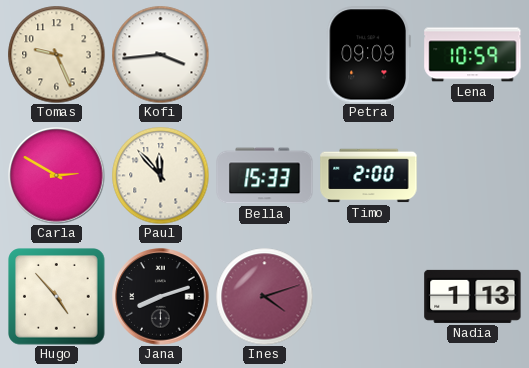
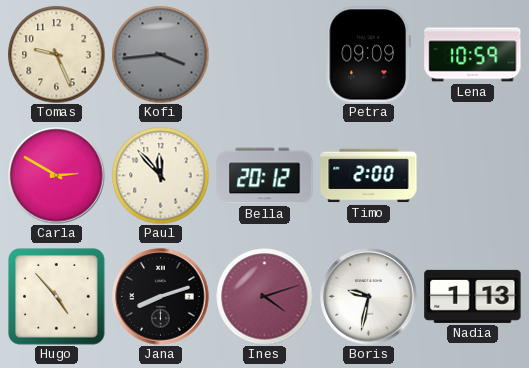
Kofi dial: white -> grey (160, 54)
Bella: 15:33 -> 20:12 (265, 176)
Boris: none -> 9:32 (369, 297)
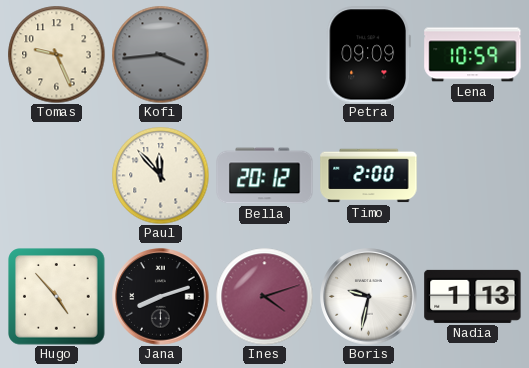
Carla: 2:50 -> none (57, 176)
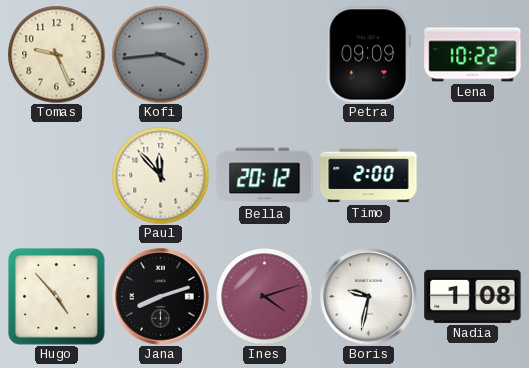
Lena: 10:59 -> 10:22 (473, 55)
Nadia: 1:13 -> 1:08 (473, 296)
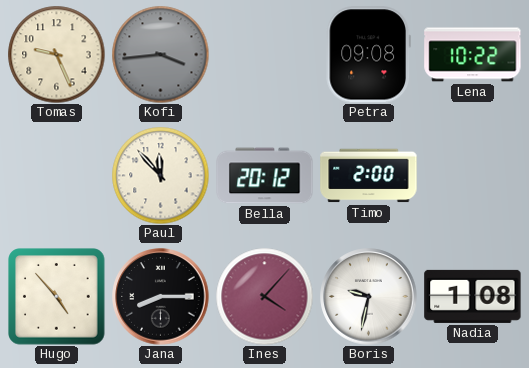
Petra: 09:09 -> 09:08 (368, 55)
Jana: 8:12 -> 8:15 (161, 297)
Ines: 4:12 -> 4:07 (264, 296)
